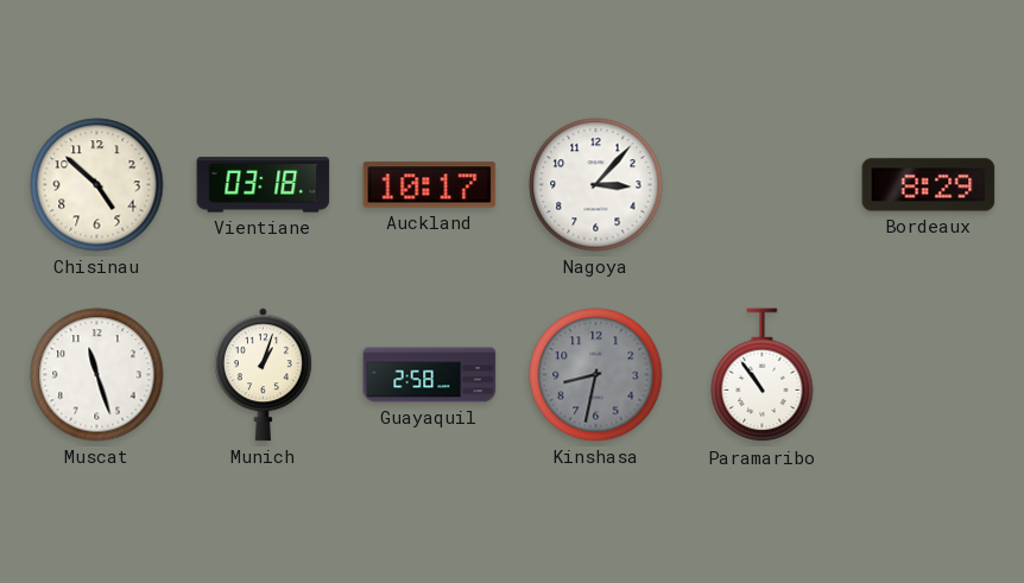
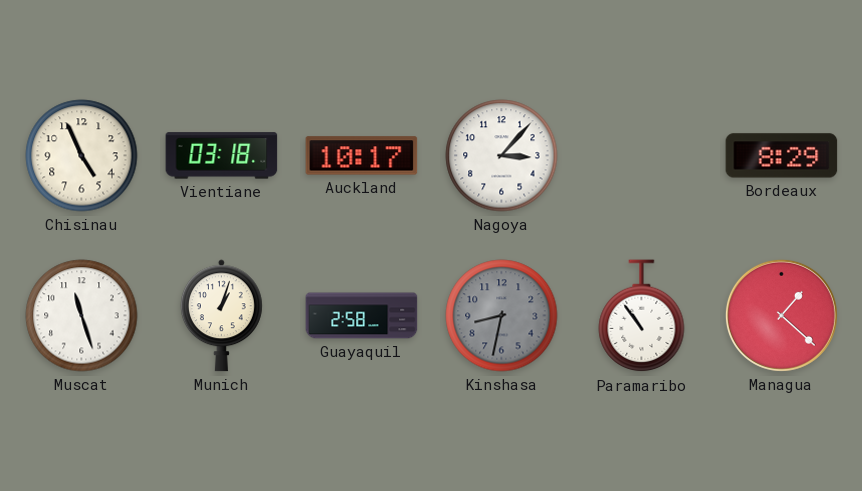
Chisinau: 4:52 -> 4:56 (82, 156)
Managua: none -> 1:22 (781, 315)
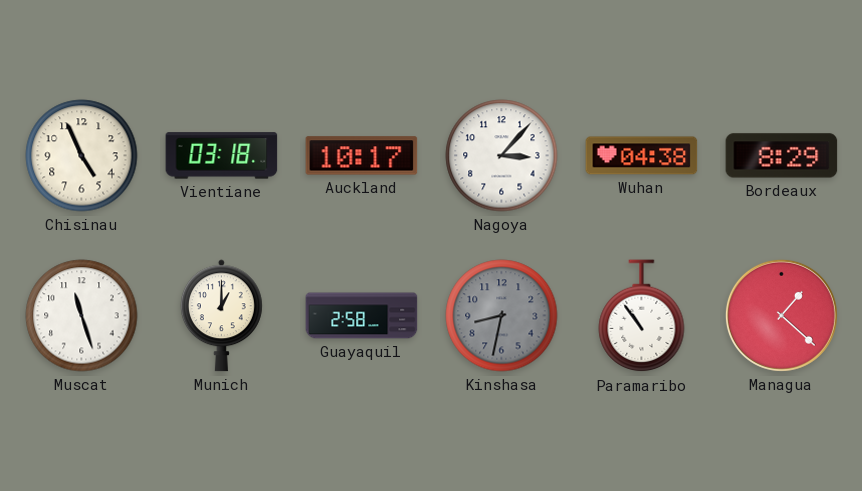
Wuhan: none -> 04:38 (642, 156)
Munich: 1:03 -> 1:00 (221, 316)
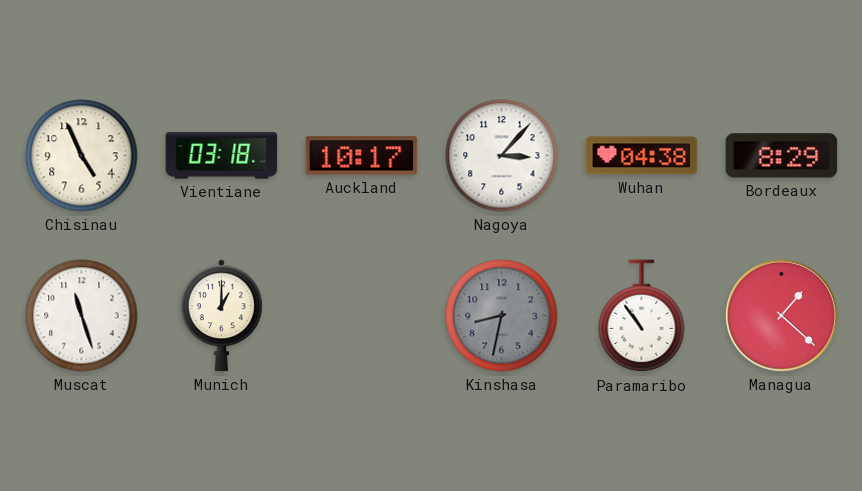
Guayaquil: 2:58 -> none (362, 316)
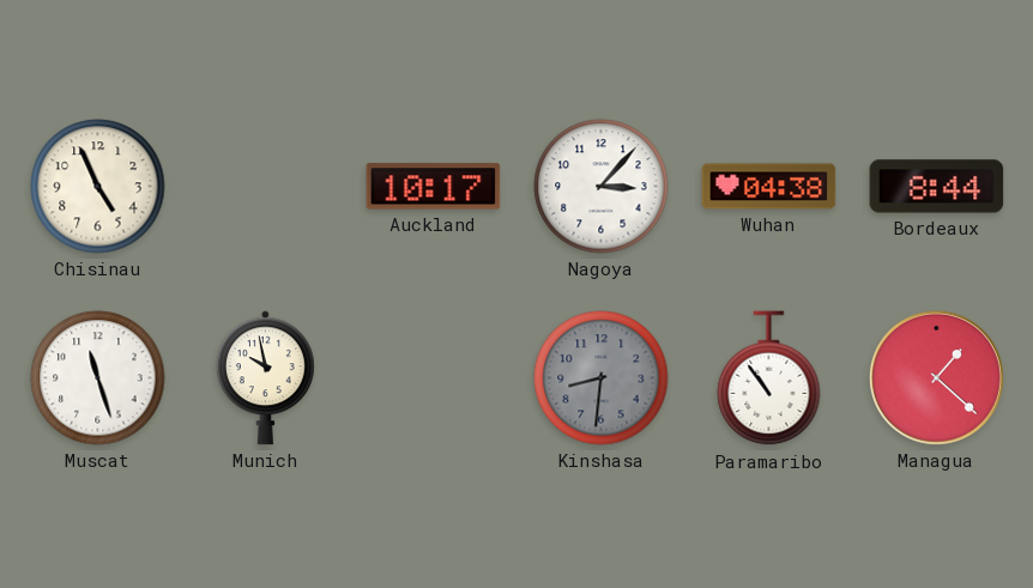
Vientiane: 03:18 -> none (222, 156)
Bordeaux: 8:29 -> 8:44 (937, 187)
Munich: 1:00 -> 9:58 (265, 378)
Kinshasa: 8:32 -> 8:31 (602, 378)
